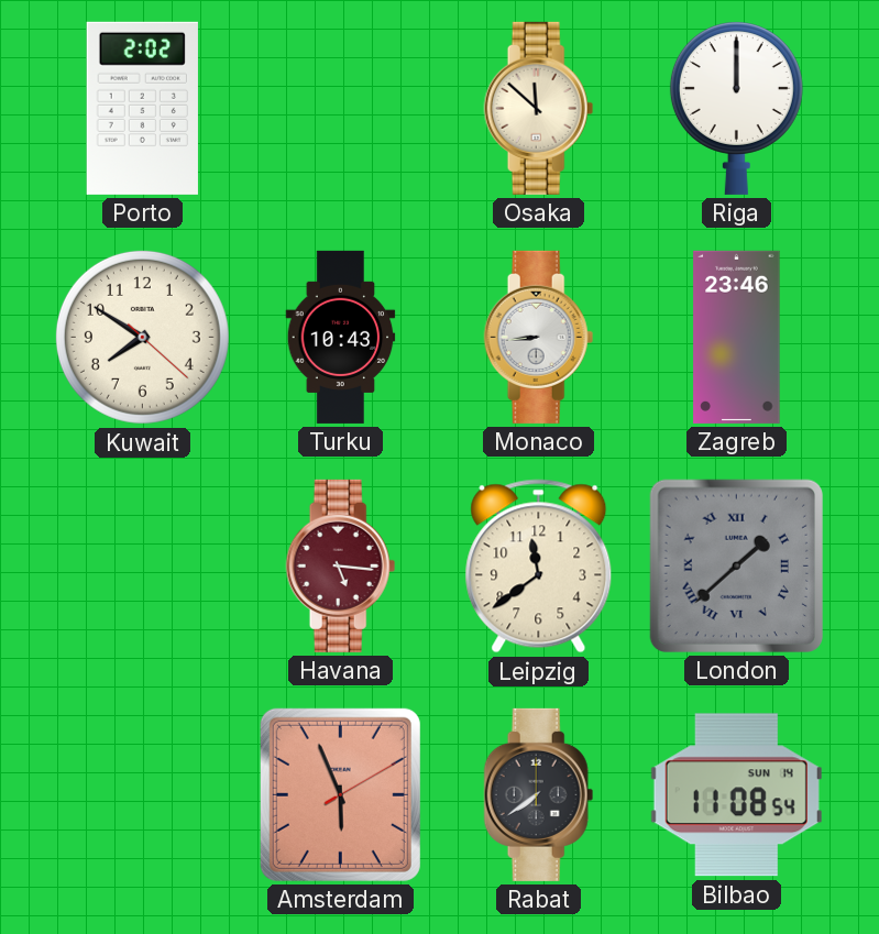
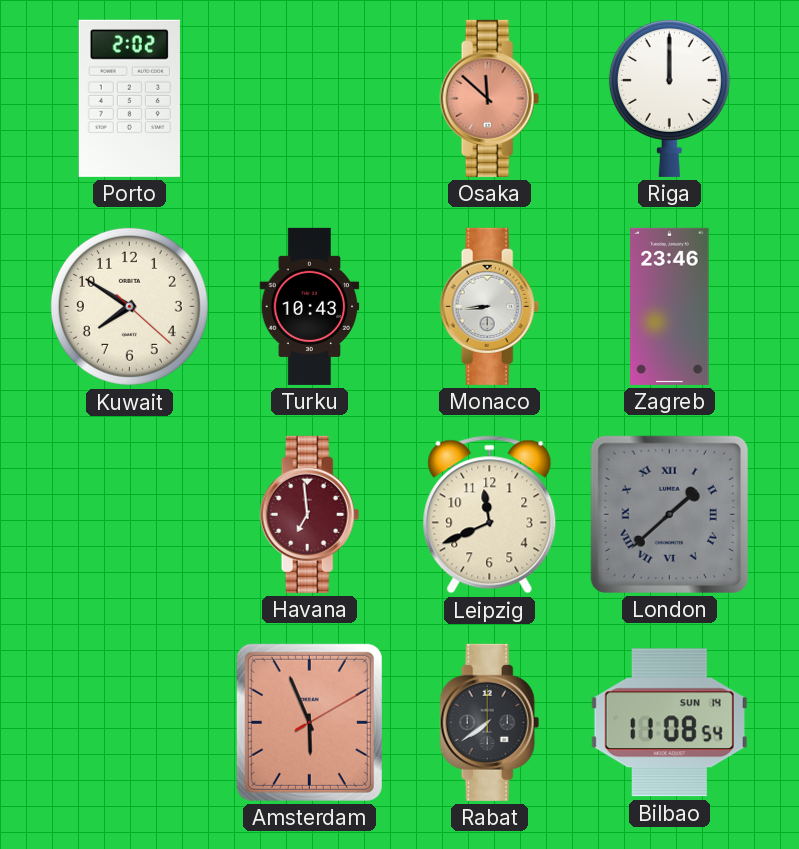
Osaka dial: cream -> salmon (490, 98)
Havana: 5:16 -> 6:59 (310, 514)
Leipzig: 11:39 -> 11:41 (490, 515)
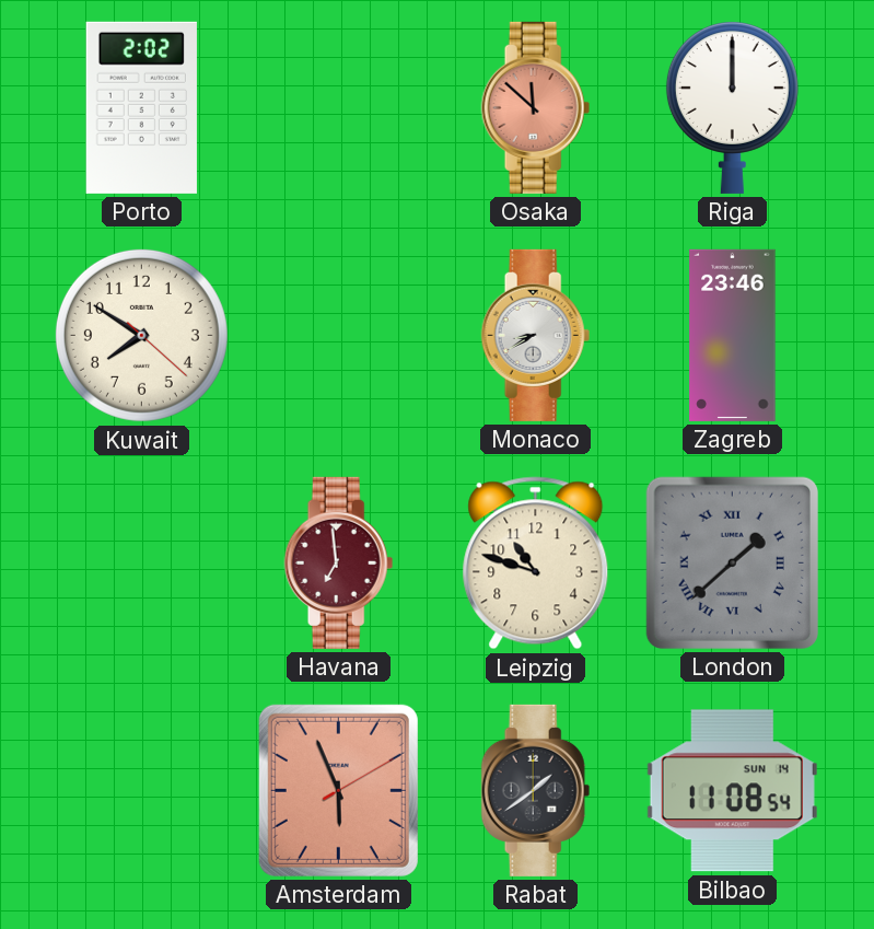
Turku: 10:43 -> none (310, 306)
Monaco: 8:44 -> 8:40 (536, 335)
Leipzig: 11:41 -> 10:48 (536, 564)
Rabat: 7:39 -> 1:39 (536, 790)
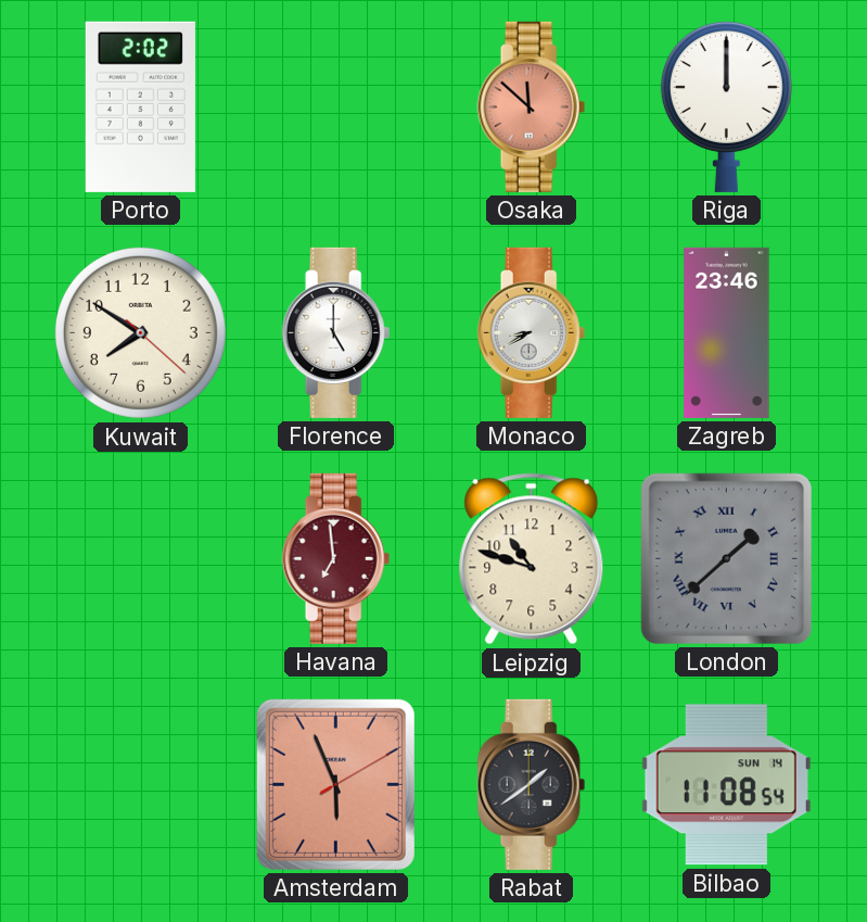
Florence: none -> 5:00 (336, 332)
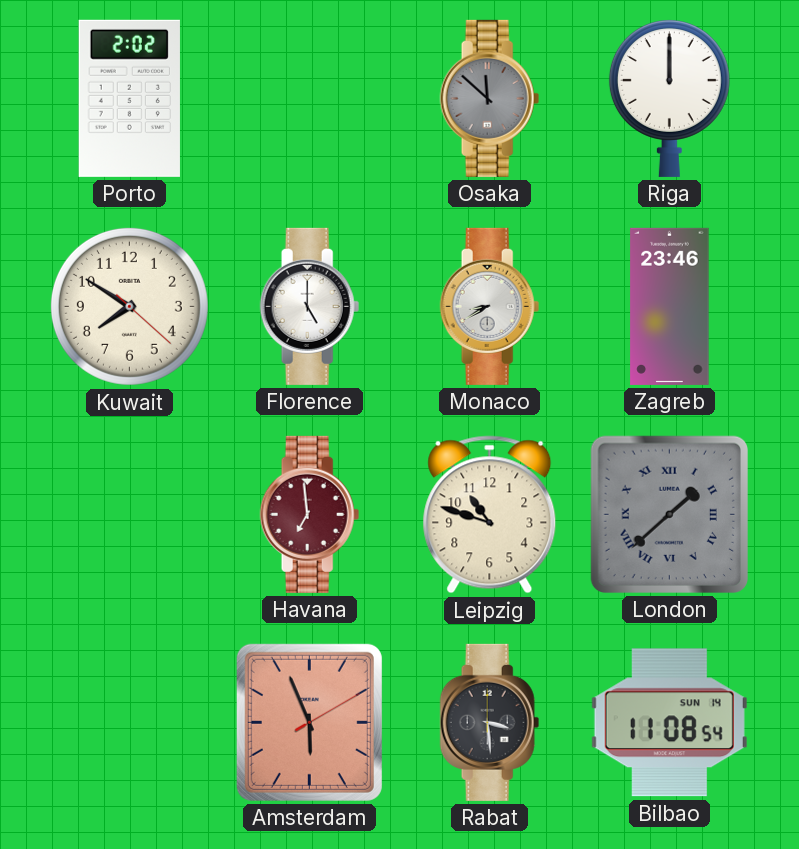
Osaka dial: salmon -> grey (490, 98)
Rabat: 1:39 -> 3:29 (490, 722)
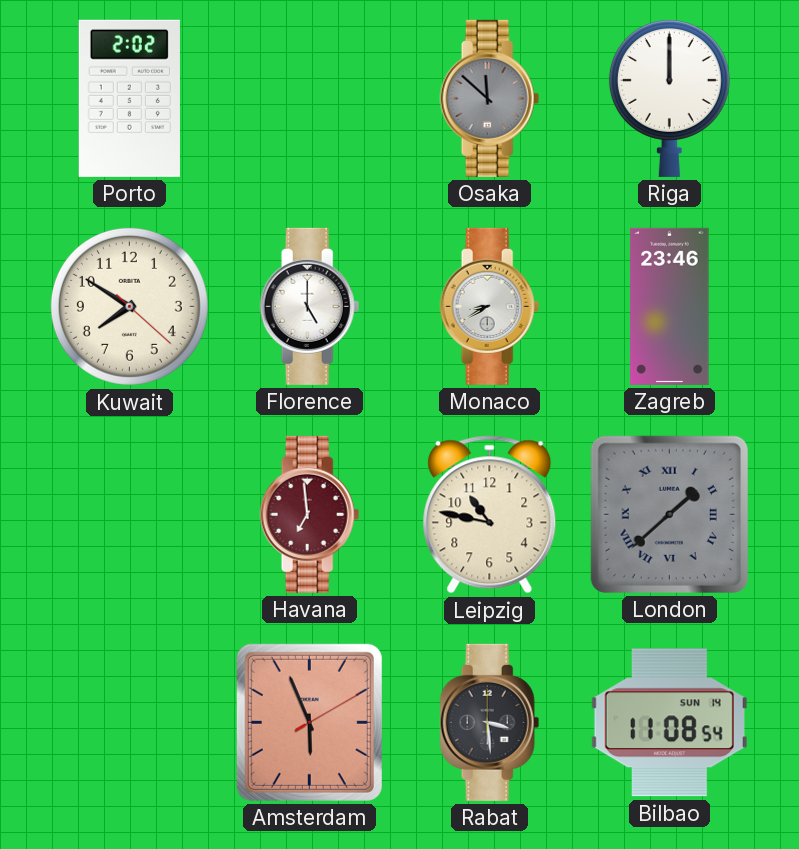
Leipzig: 10:48 -> 10:47 (490, 515)
